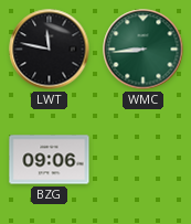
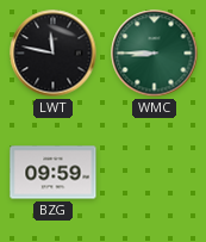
WMC: 8:44 -> 8:45 (155, 54)
BZG: 09:06 -> 09:59 (54, 173)
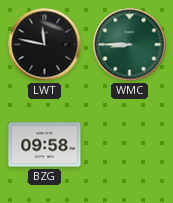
BZG: 09:59 -> 09:58 (45, 145)
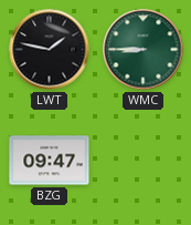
LWT: 11:47 -> 1:47 (50, 50)
BZG: 09:58 -> 09:47 (50, 161)
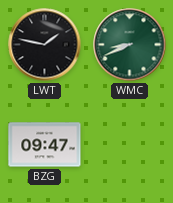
WMC: 8:45 -> 8:41 (130, 45)
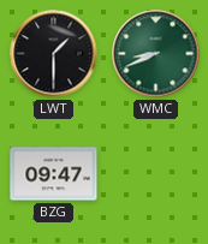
LWT: 1:47 -> 1:30 (54, 54)
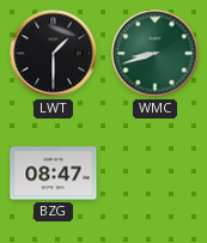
WMC: 8:41 -> 8:42 (156, 54)
BZG: 09:47 -> 08:47 (54, 174)
